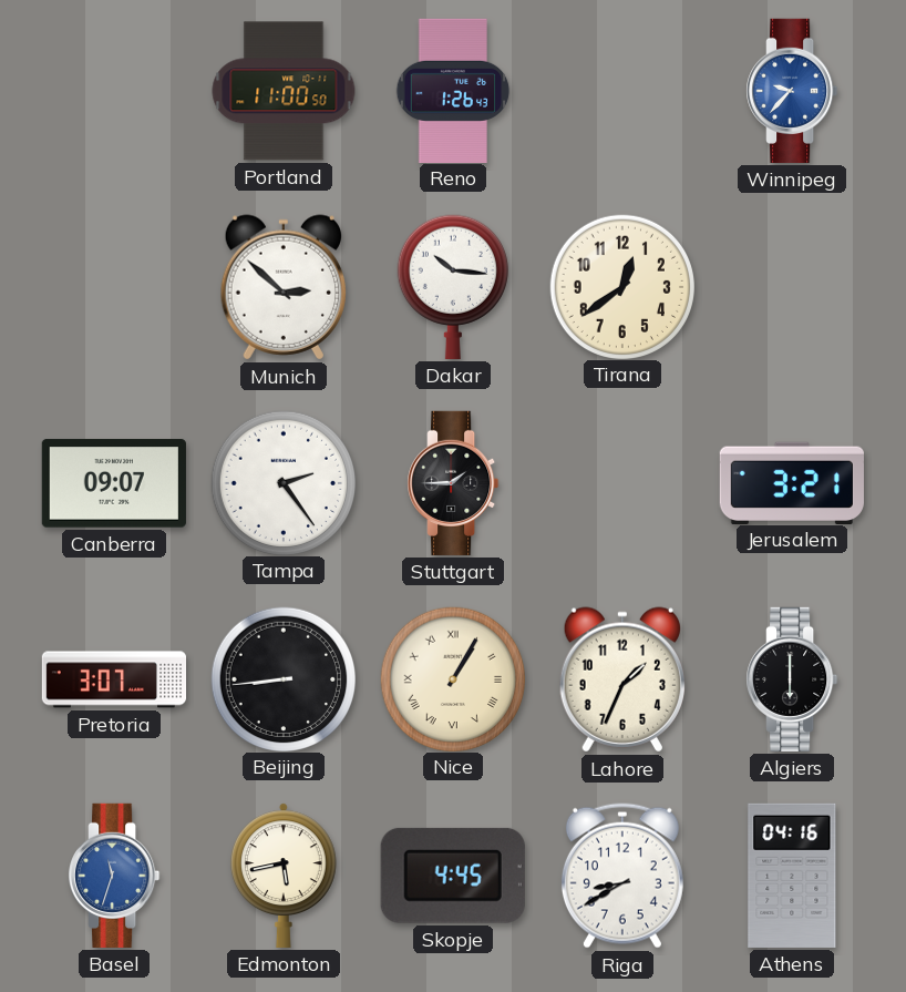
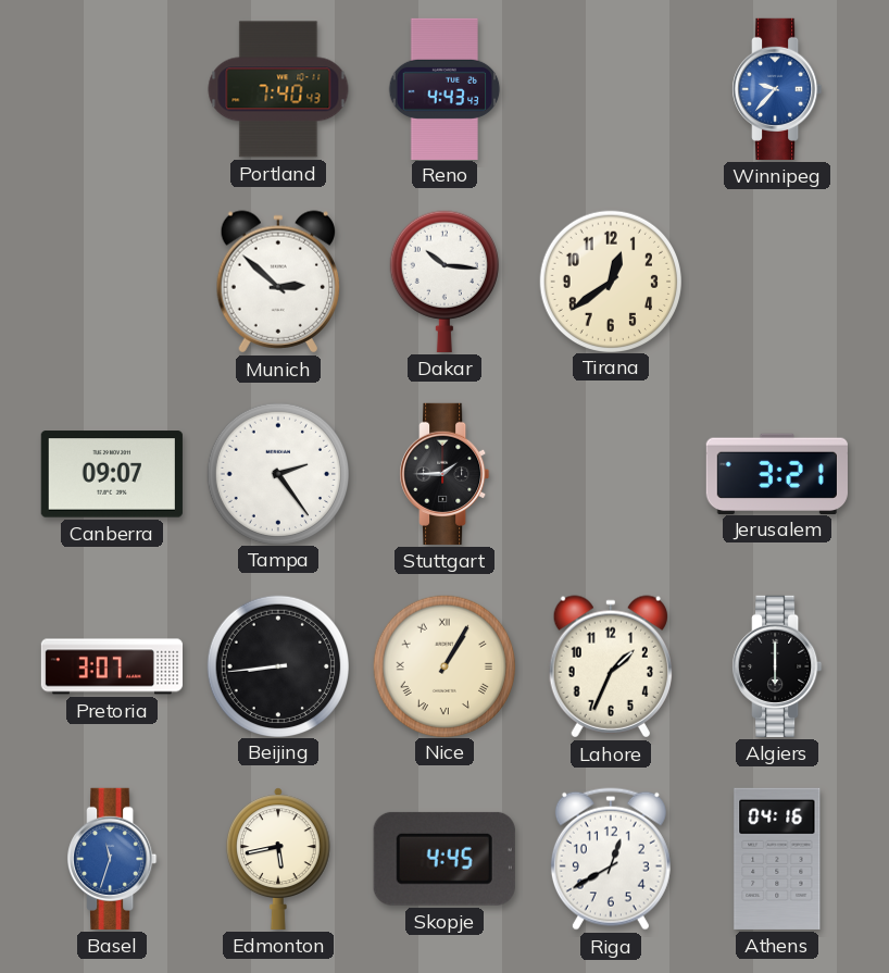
Portland: 11:00 -> 7:40 (278, 89)
Reno: 1:26 -> 4:43 (444, 88)
Riga: 8:40 -> 12:40 (611, 859)
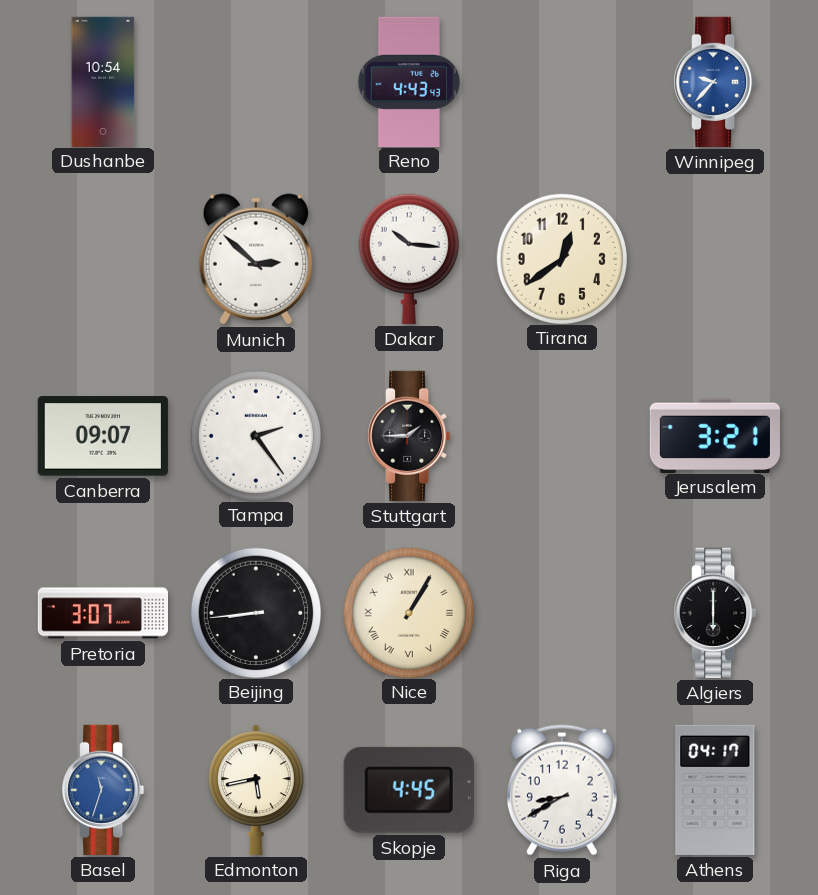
Dushanbe: none -> 10:54 (103, 81)
Portland: 7:40 -> none (278, 89)
Lahore: 1:34 -> none (610, 666)
Riga: 12:40 -> 8:40 (562, 790)
Athens: 04:16 -> 04:17 (715, 790)
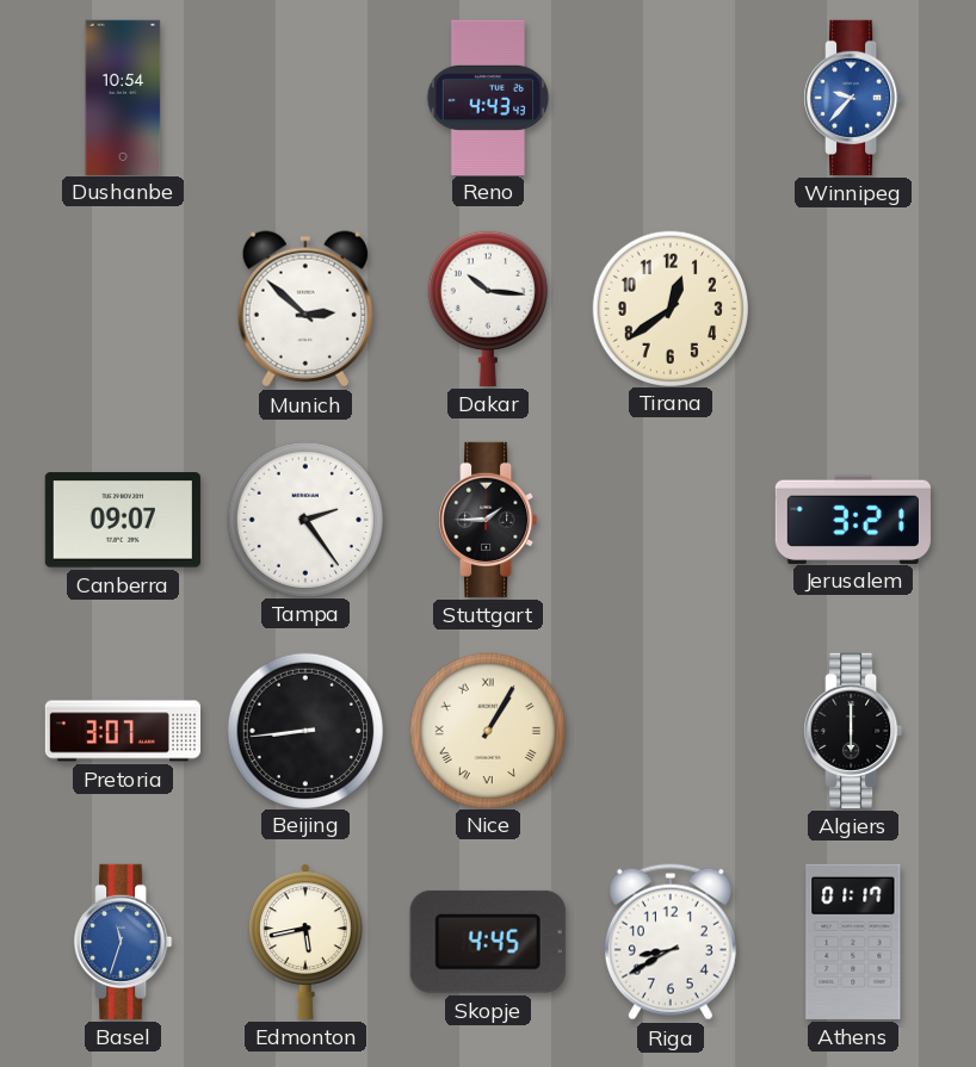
Athens: 04:17 -> 01:17 (853, 942)
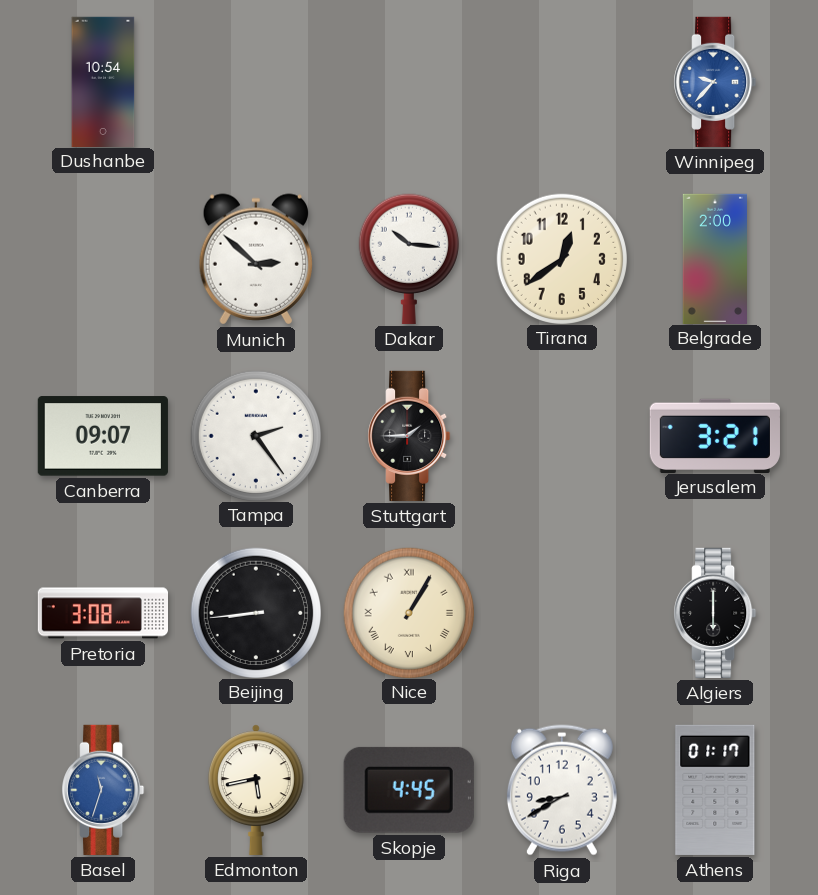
Reno: 4:43 -> none (488, 97)
Belgrade: none -> 2:00 (715, 258)
Pretoria: 3:07 -> 3:08 (102, 613)
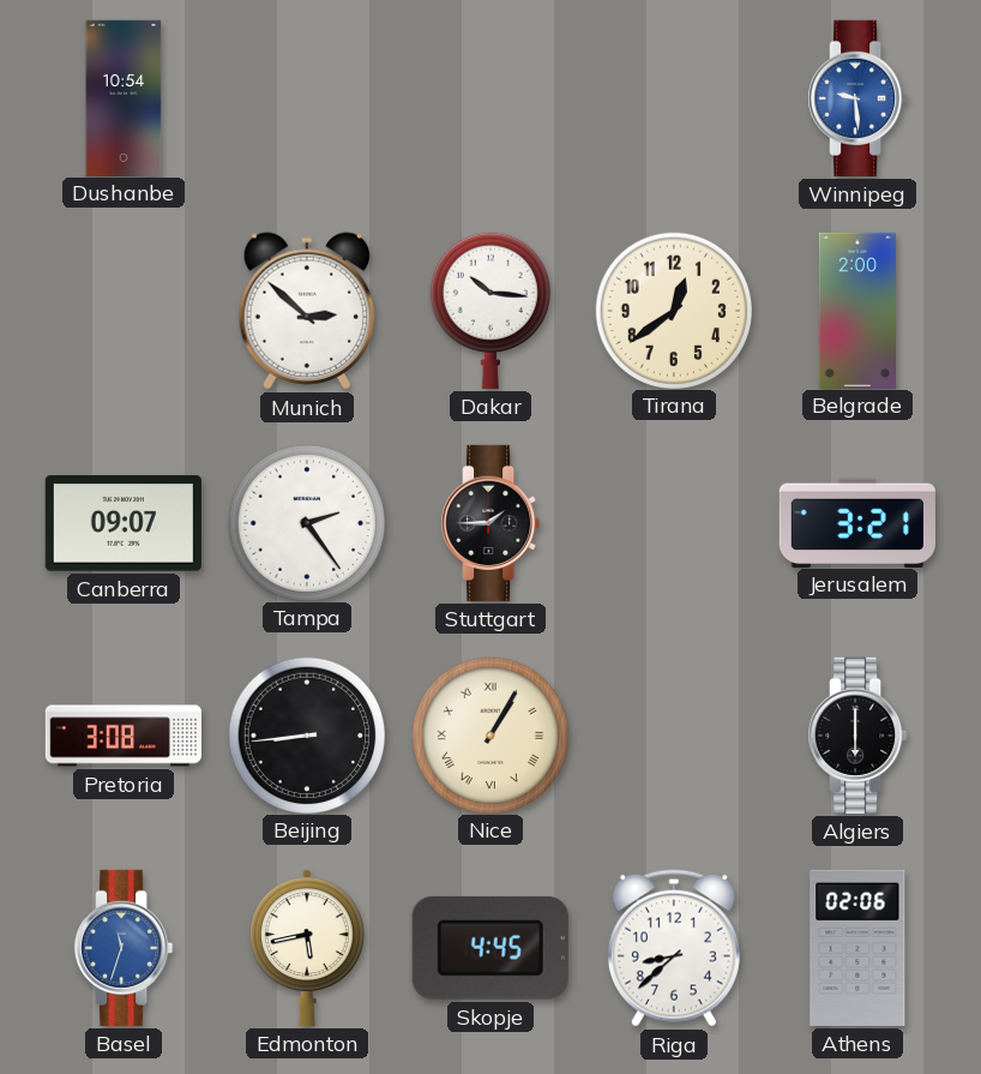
Winnipeg: 9:37 -> 9:29 (857, 98)
Riga: 8:40 -> 8:38 (674, 948)
Athens: 01:17 -> 02:06 (857, 948)
